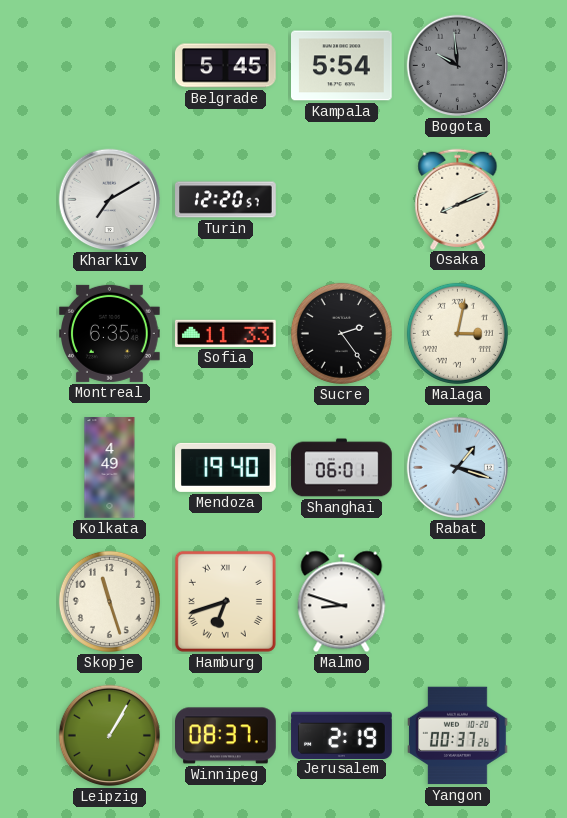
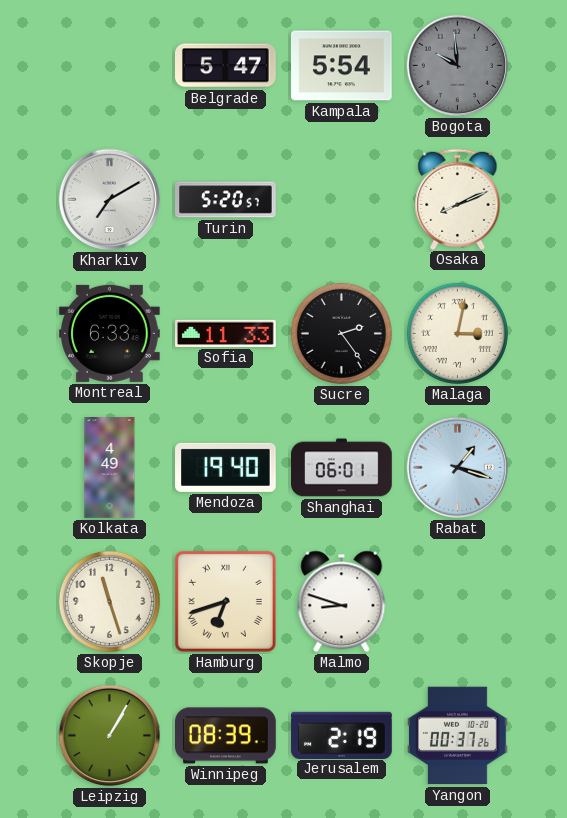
Belgrade: 5:45 -> 5:47 (226, 66)
Turin: 12:20 -> 5:20 (226, 200)
Montreal: 6:35 -> 6:33 (110, 333)
Winnipeg: 08:37 -> 08:39 (226, 736)
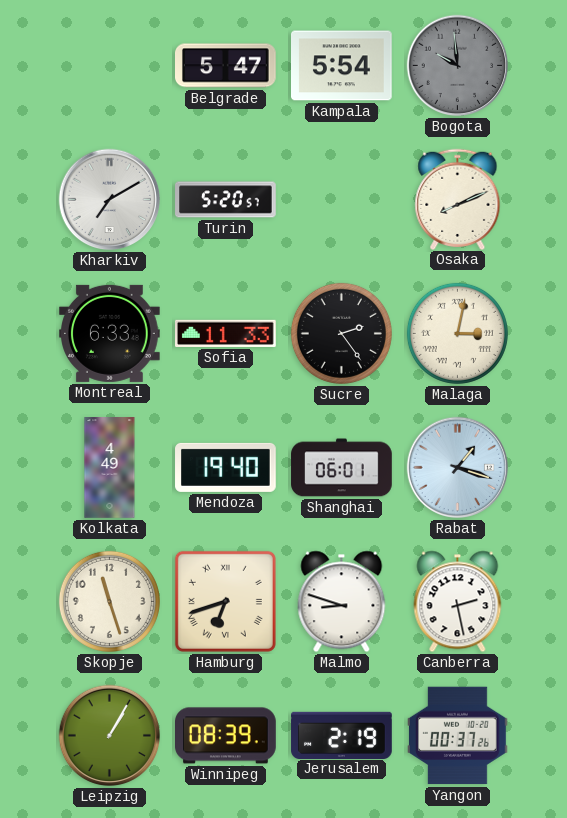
Canberra: none -> 2:28 (458, 602)
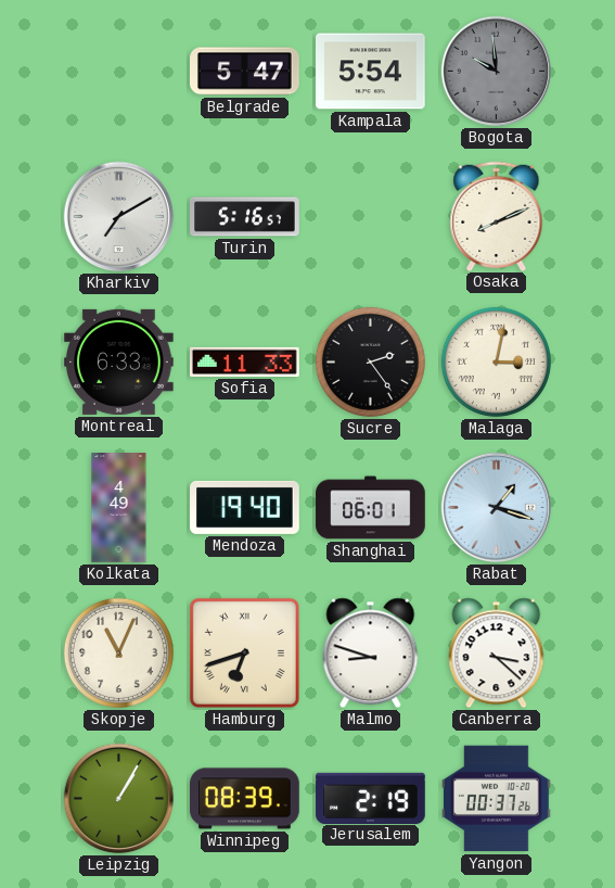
Turin: 5:20 -> 5:16 (245, 217)
Skopje: 11:27 -> 11:04 (118, 652)
Canberra: 2:28 -> 3:22 (497, 654)
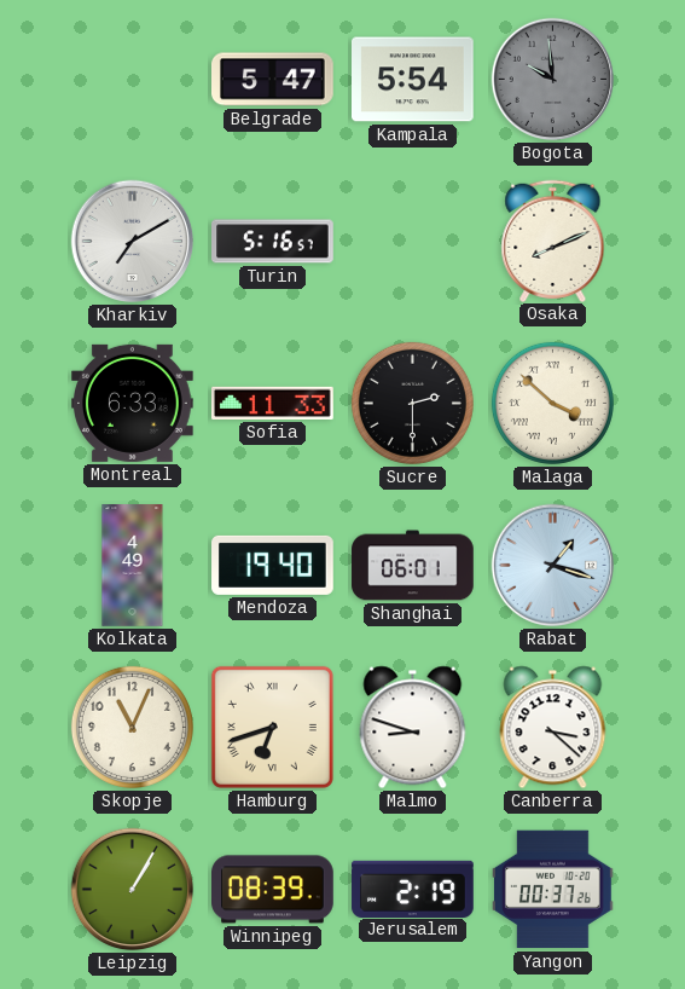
Sucre: 2:24 -> 2:30 (412, 403)
Malaga: 3:02 -> 3:52 (552, 403)
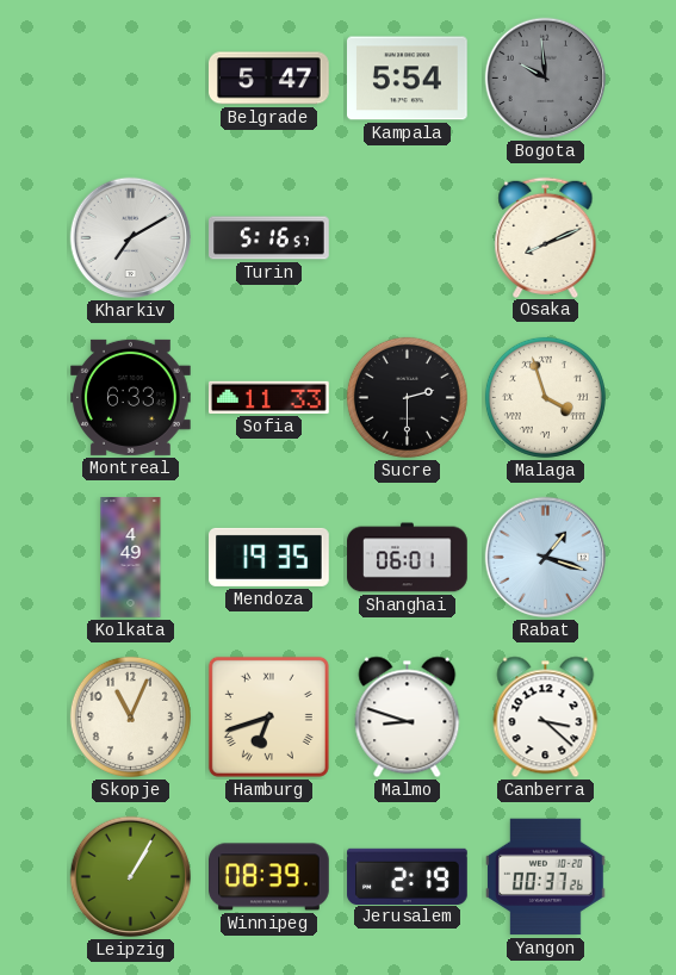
Malaga: 3:52 -> 3:57 (545, 397)
Mendoza: 19:40 -> 19:35 (269, 557)
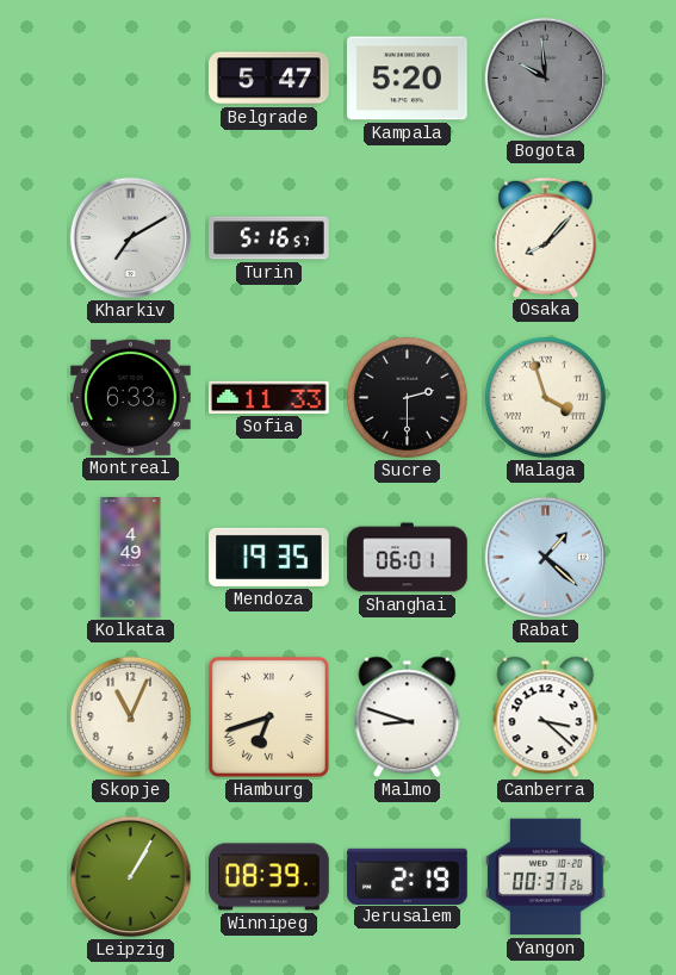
Kampala: 5:54 -> 5:20 (408, 79)
Osaka: 8:11 -> 8:07 (546, 237)
Rabat: 1:18 -> 1:22 (546, 558)
